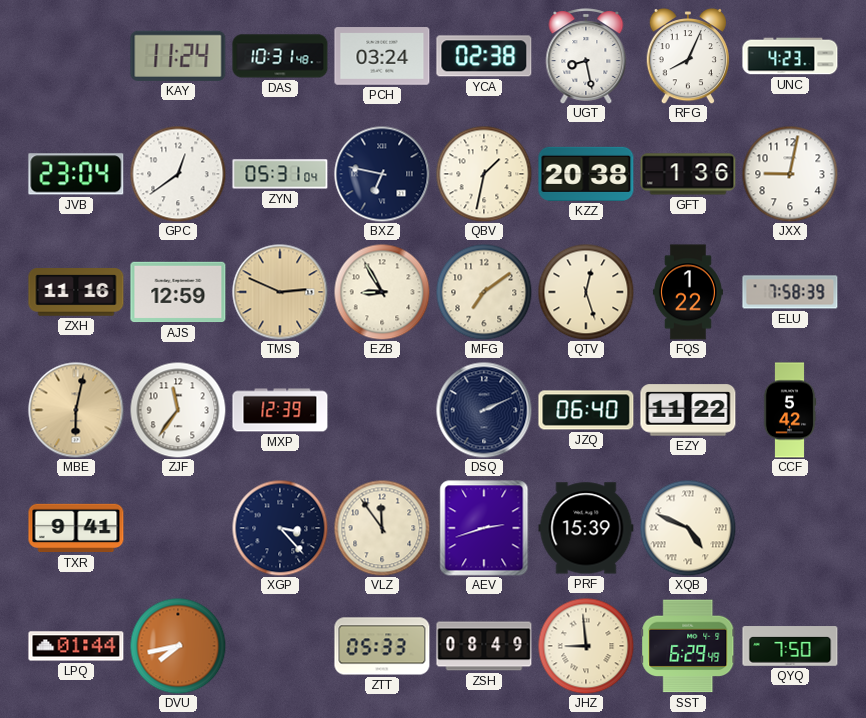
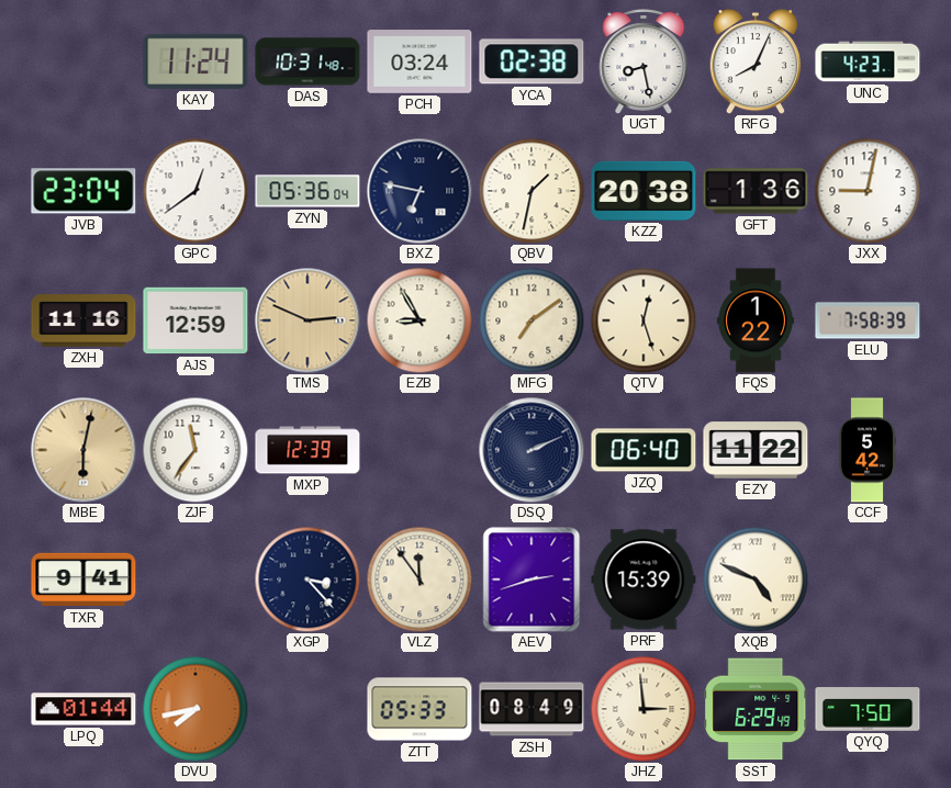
ZYN: 05:31 -> 05:36 (307, 191)
JHZ: 8:59 -> 2:59 (644, 709)
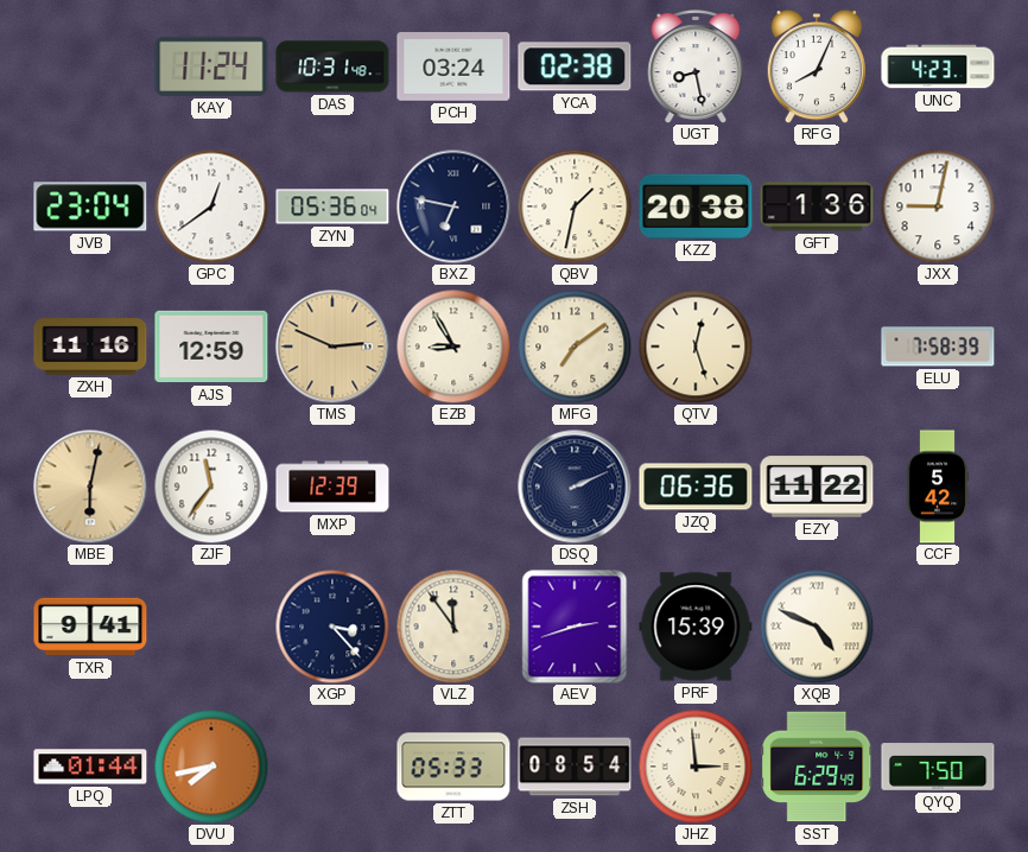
FQS: 1:22 -> none (756, 320)
JZQ: 06:40 -> 06:36 (696, 487)
ZSH: 08:49 -> 08:54 (575, 767)
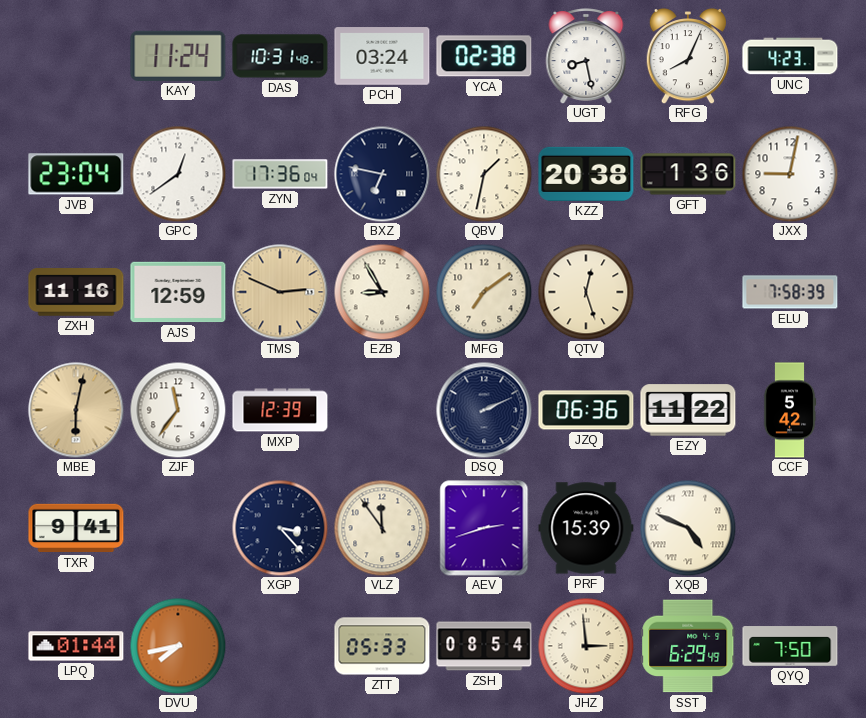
ZYN: 05:36 -> 17:36 (280, 174)
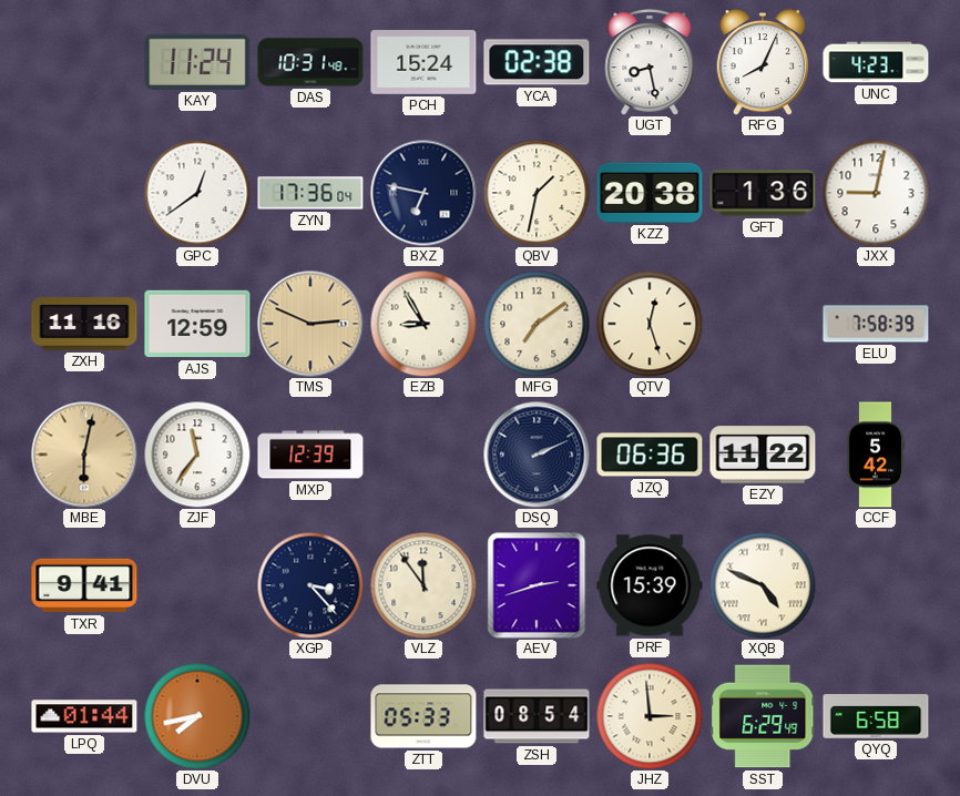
PCH: 03:24 -> 15:24 (423, 62)
JVB: 23:04 -> none (76, 174)
QYQ: 7:50 -> 6:58 (876, 716)
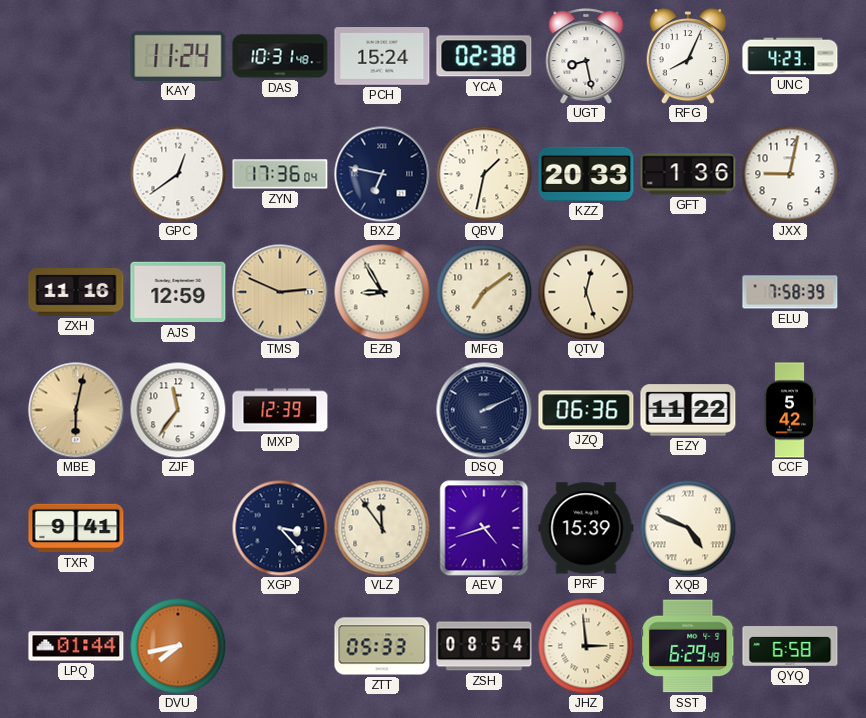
KZZ: 20:38 -> 20:33 (586, 174)
AEV: 2:42 -> 4:42 (484, 528)
